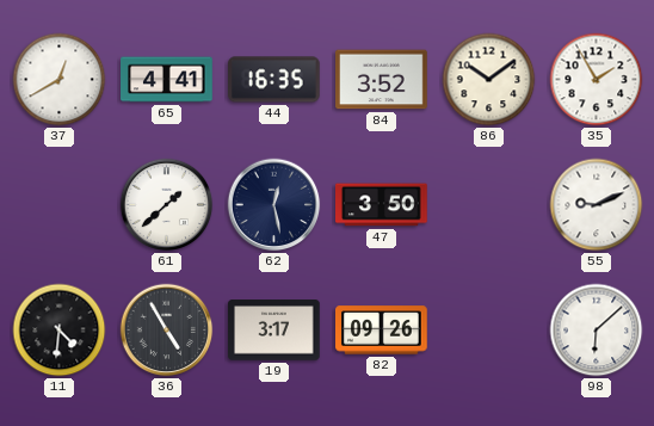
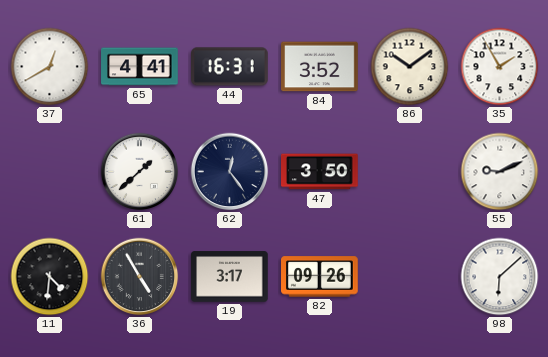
44: 16:35 -> 16:31 (230, 67)
62: 12:28 -> 12:24 (230, 172)
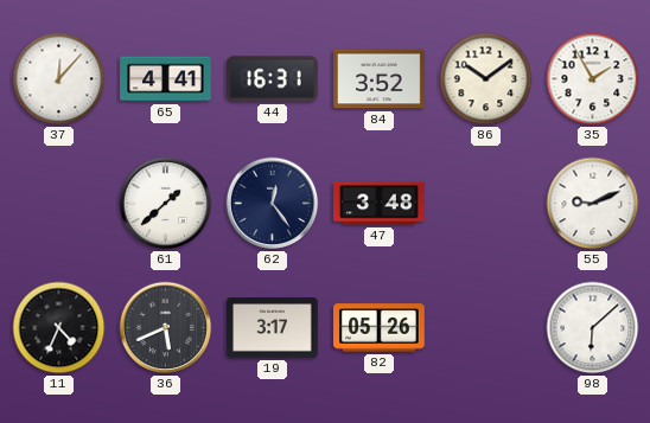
37: 12:40 -> 12:07 (59, 79)
47: 3:50 -> 3:48 (380, 204)
11: 4:31 -> 4:34 (59, 328)
36: 4:55 -> 5:41 (166, 328)
82: 09:26 -> 05:26 (380, 328)
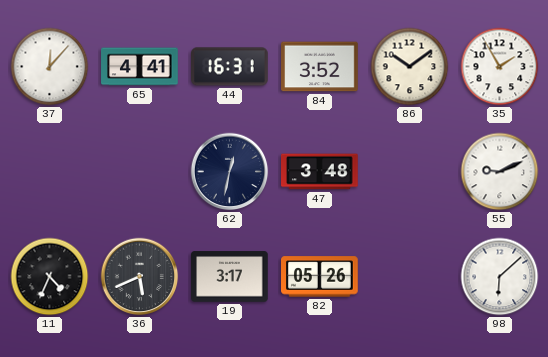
61: 1:38 -> none (166, 204)
62: 12:24 -> 12:32 (230, 172)
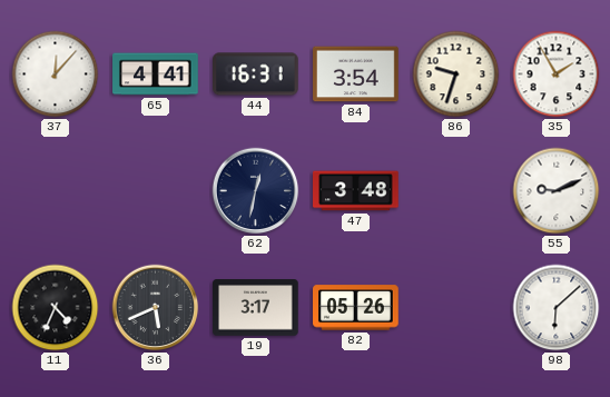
84: 3:52 -> 3:54 (356, 75)
86: 10:09 -> 9:33 (456, 75)
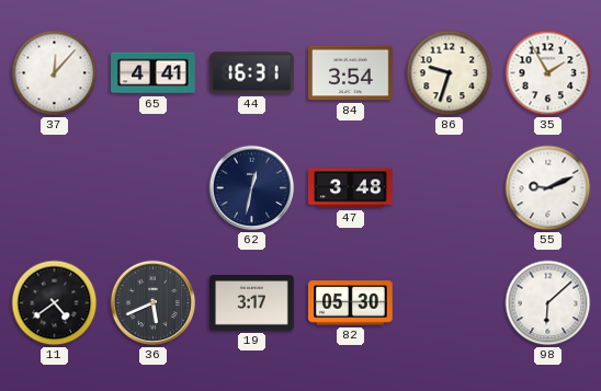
11: 4:34 -> 4:39 (55, 303)
82: 05:26 -> 05:30 (351, 303)
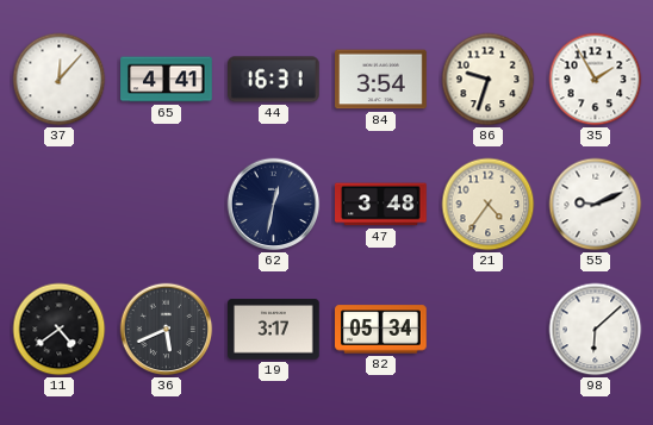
21: none -> 4:36 (489, 205)
82: 05:30 -> 05:34 (381, 330)
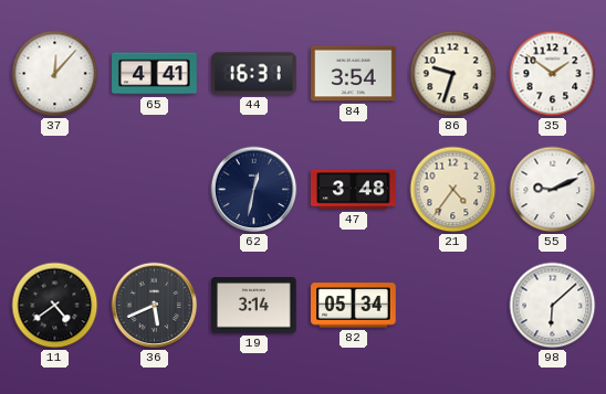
35: 1:55 -> 1:51 (553, 74)
19: 3:17 -> 3:14 (254, 306)
